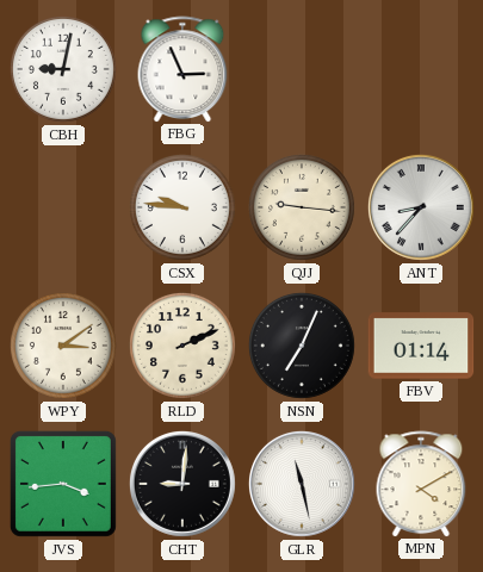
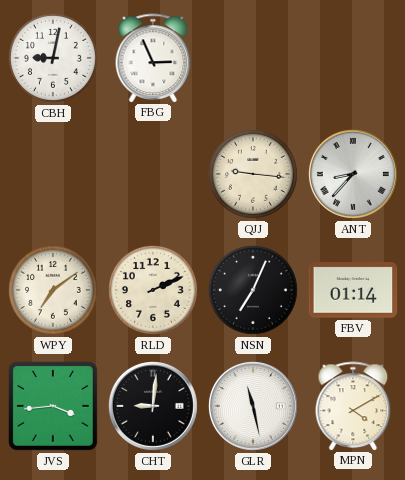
CSX: 9:46 -> none (182, 207)
WPY: 3:09 -> 7:09 (53, 290)
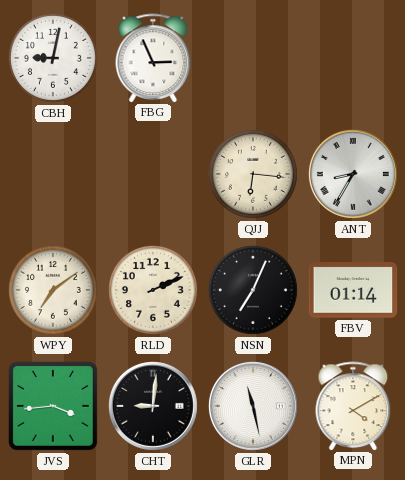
QJJ: 9:16 -> 6:16 (253, 174)
ANT: 8:37 -> 8:35 (353, 174)
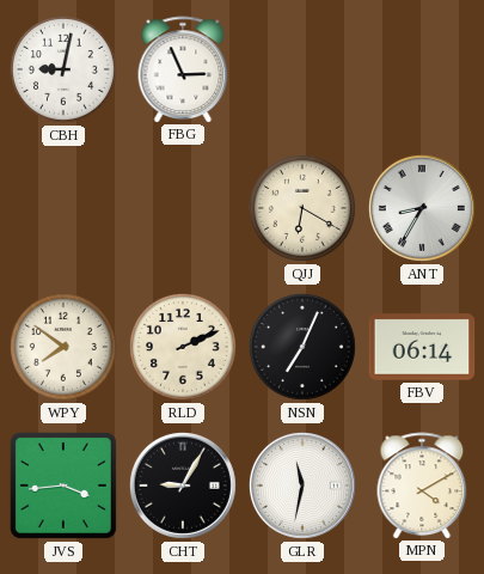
QJJ: 6:16 -> 6:20 (302, 208)
WPY: 7:09 -> 7:51 (63, 347)
FBV: 01:14 -> 06:14 (422, 347)
CHT: 9:01 -> 9:05 (183, 486)
GLR: 11:28 -> 11:32 (302, 486)
